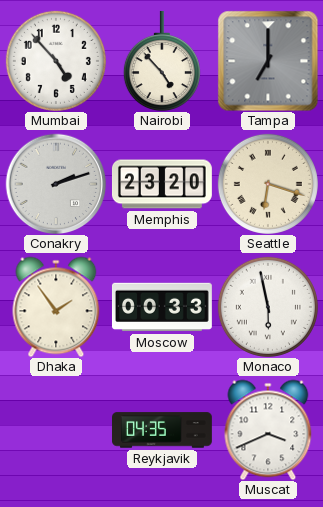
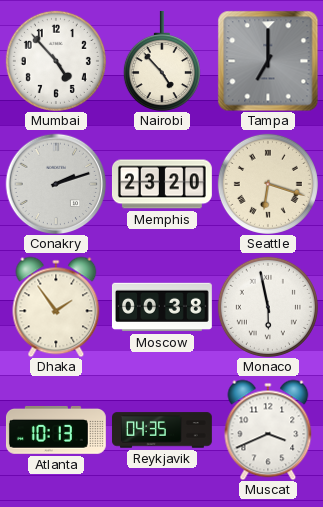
Moscow: 00:33 -> 00:38 (162, 307)
Atlanta: none -> 10:13 (56, 430)
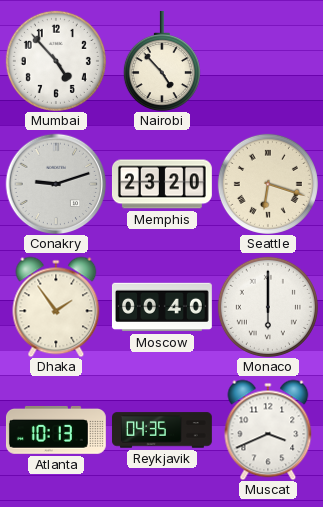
Tampa: 7:00 -> none (268, 61)
Conakry: 2:12 -> 9:12 (56, 184)
Moscow: 00:38 -> 00:40 (162, 307)
Monaco: 5:58 -> 6:00 (268, 307)
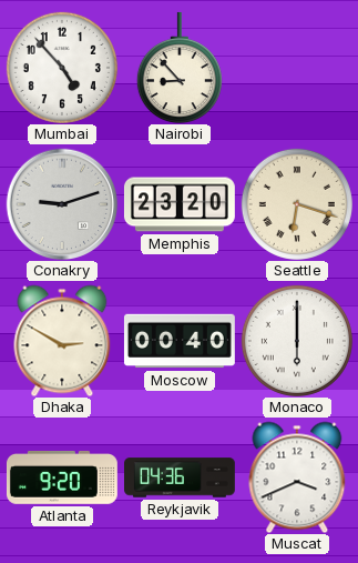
Nairobi: 4:53 -> 8:53 (180, 68)
Dhaka: 1:54 -> 2:50 (62, 341)
Atlanta: 10:13 -> 9:20 (62, 477)
Reykjavik: 04:35 -> 04:36 (181, 477)
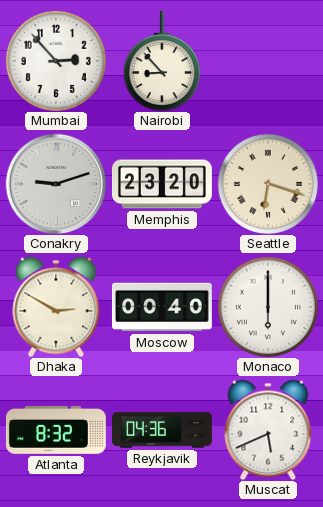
Mumbai: 4:53 -> 2:53 (56, 61)
Atlanta: 9:20 -> 8:32 (56, 430)
Muscat: 3:41 -> 5:41 (268, 430)
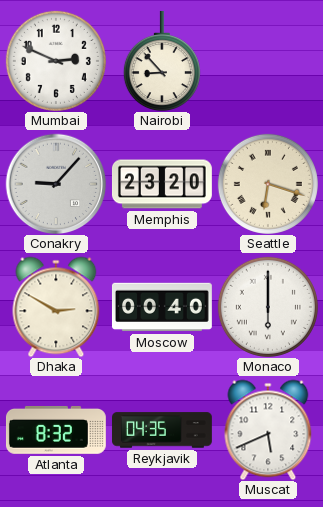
Mumbai: 2:53 -> 2:49 (56, 61)
Conakry: 9:12 -> 9:07 (56, 184)
Reykjavik: 04:36 -> 04:35 (163, 430)
